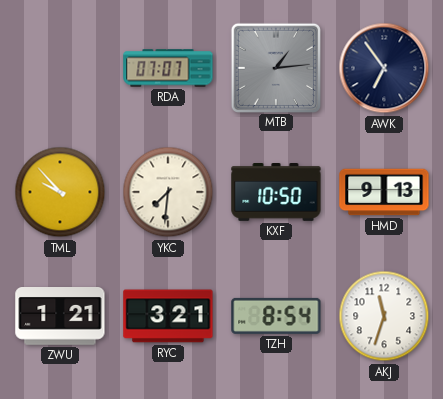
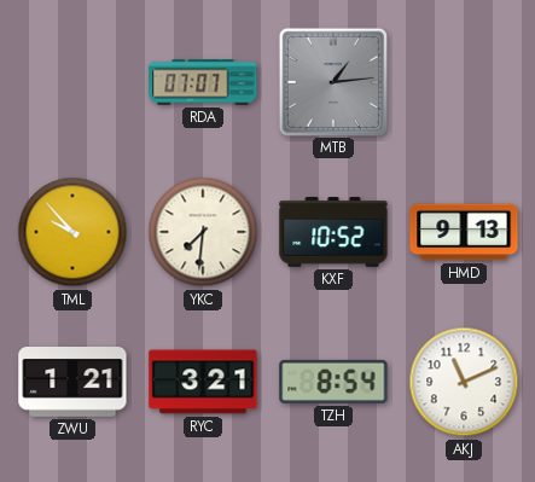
AWK: 6:54 -> none (384, 68)
KXF: 10:50 -> 10:52 (333, 233)
AKJ: 11:33 -> 11:11 (464, 382)
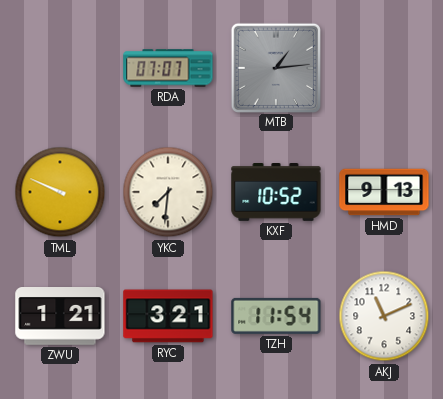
TML: 9:53 -> 9:49 (60, 192)
TZH: 8:54 -> 11:54 (276, 316)
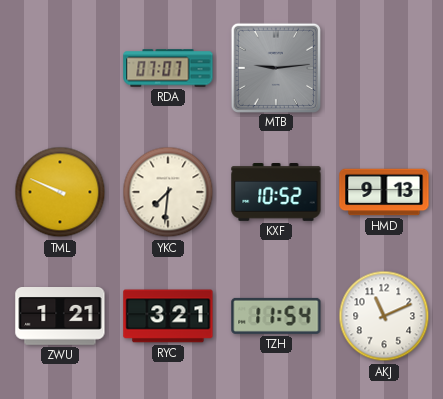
MTB: 1:14 -> 9:14 (275, 67)
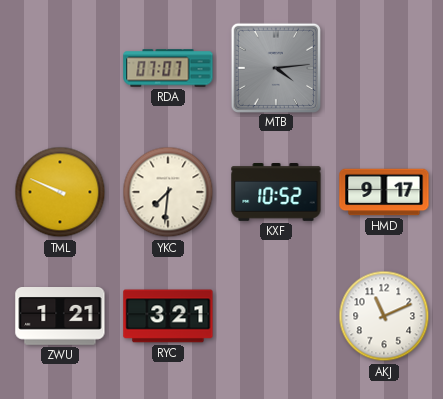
MTB: 9:14 -> 4:14 (275, 67)
HMD: 9:13 -> 9:17 (384, 192)
TZH: 11:54 -> none (276, 316)
